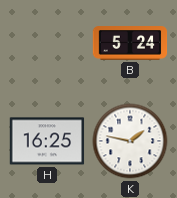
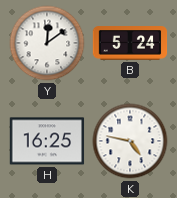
Y: none -> 12:09 (47, 43)
K: 1:47 -> 4:47 (130, 141)
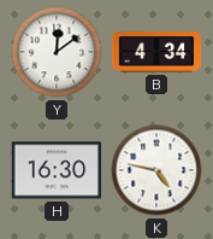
B: 5:24 -> 4:34 (156, 52)
H: 16:25 -> 16:30 (57, 170)
